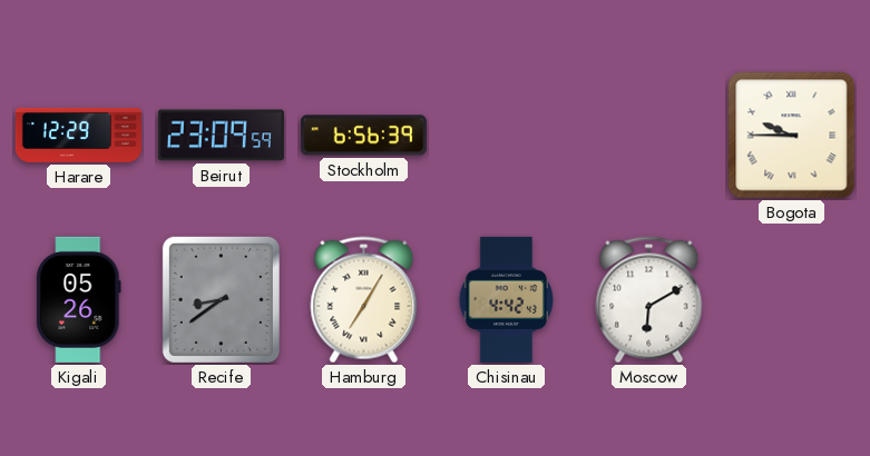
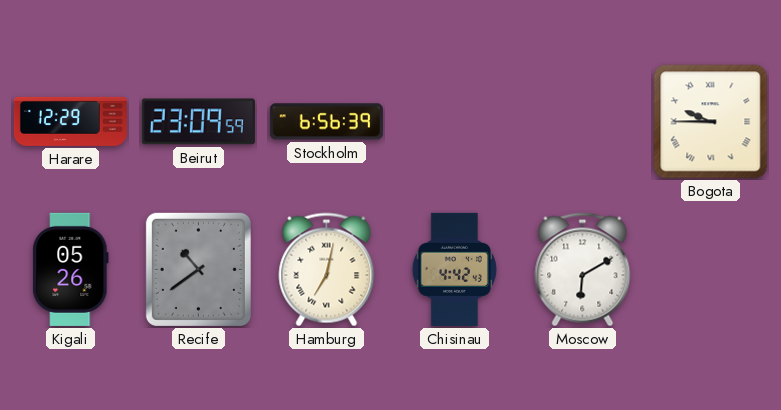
Recife: 8:39 -> 10:39 (198, 269)
Hamburg: 7:05 -> 7:02 (327, 270)
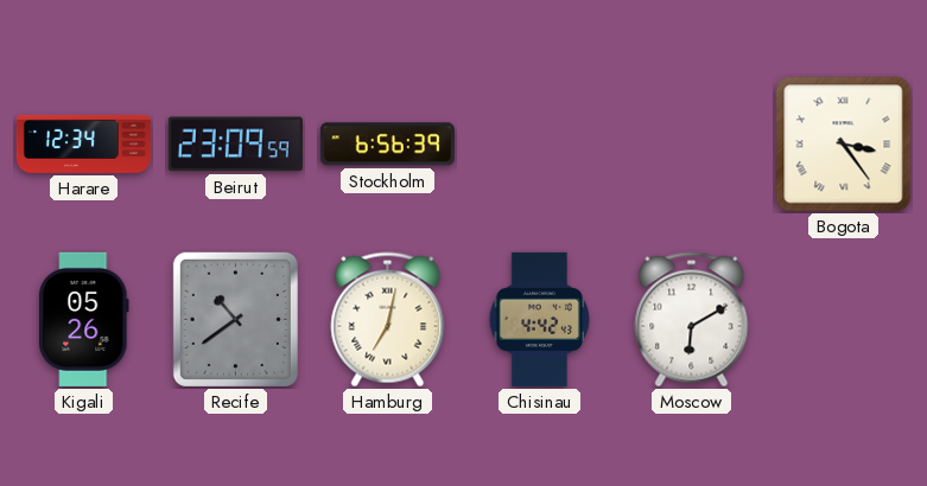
Harare: 12:29 -> 12:34 (83, 143)
Bogota: 9:45 -> 3:24 (844, 145)
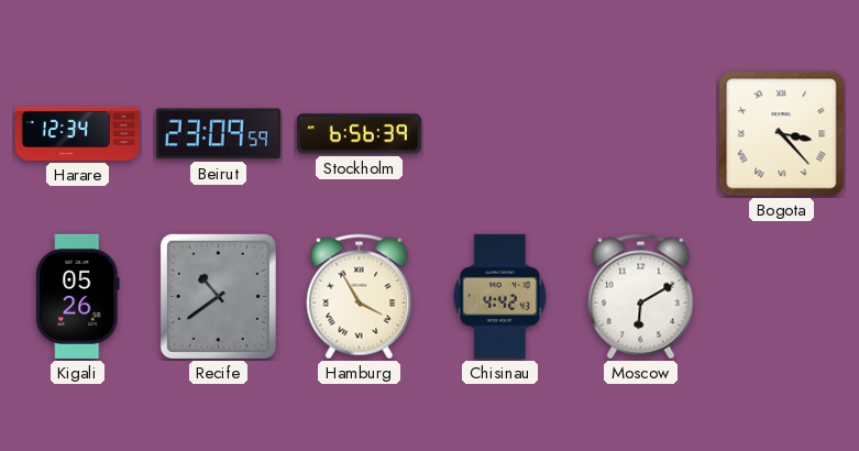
Bogota: 3:24 -> 3:23 (782, 134)
Hamburg: 7:02 -> 3:55 (360, 297)
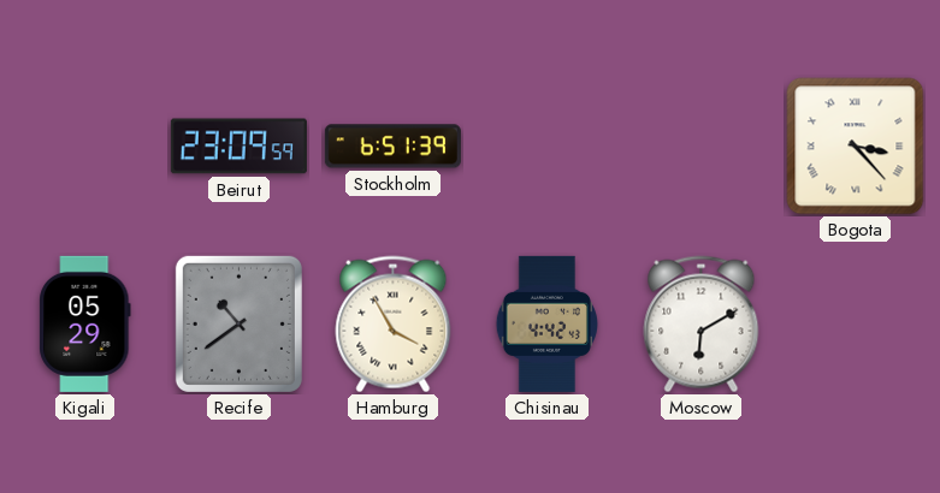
Harare: 12:34 -> none (77, 133)
Stockholm: 6:56 -> 6:51 (392, 147)
Kigali: 05:26 -> 05:29 (85, 323)
